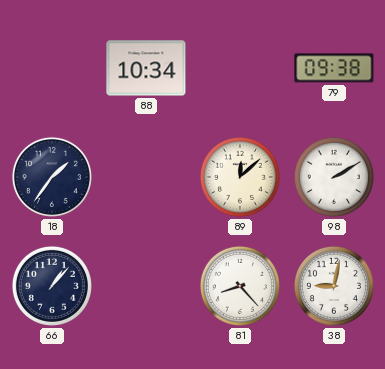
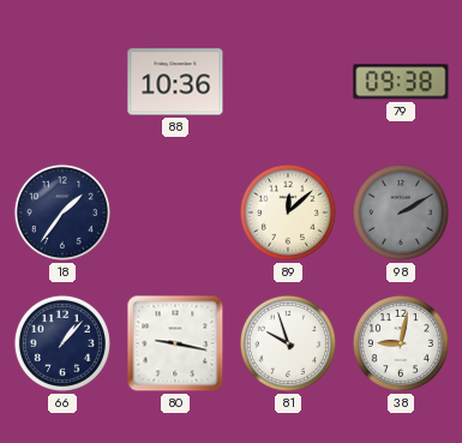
88: 10:34 -> 10:36 (175, 82)
98 dial: white -> grey (401, 212)
80: none -> 9:17 (175, 343)
81: 8:23 -> 9:57 (288, 343)
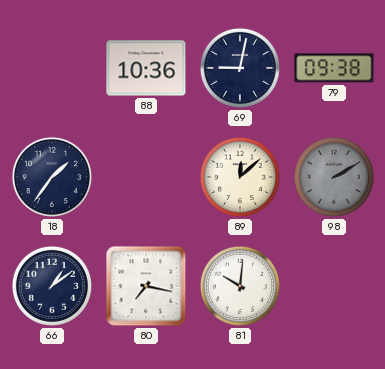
69: none -> 9:02 (240, 68)
66: 1:07 -> 1:09 (52, 286)
80: 9:17 -> 7:17 (146, 286)
81: 9:57 -> 10:01 (240, 286)
38: 9:02 -> none (401, 343)
